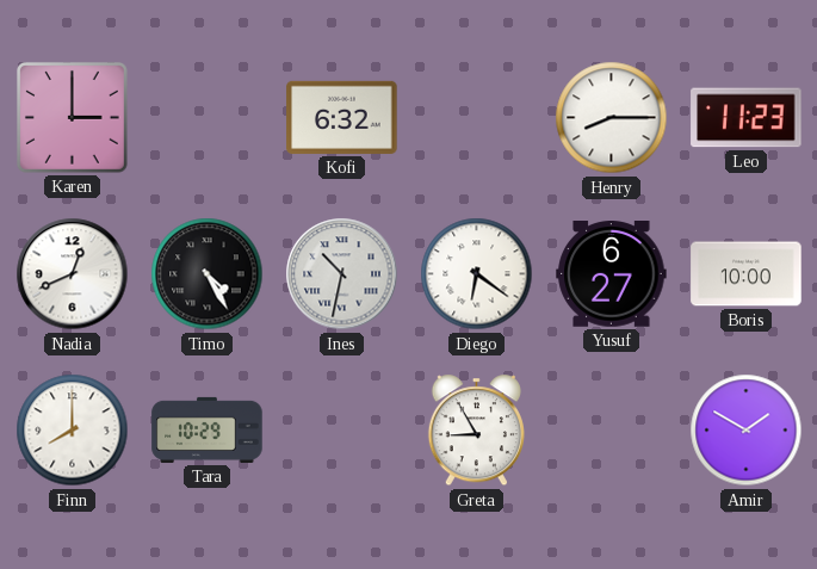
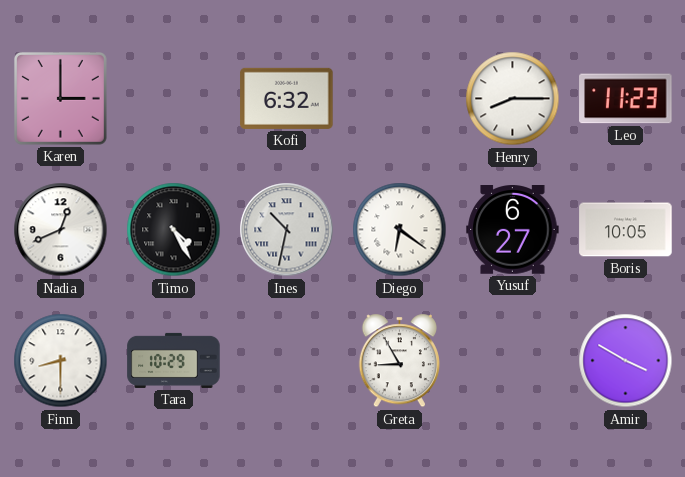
Boris: 10:00 -> 10:05 (626, 230)
Finn: 8:00 -> 8:30 (61, 361)
Amir: 1:50 -> 3:50 (626, 361)
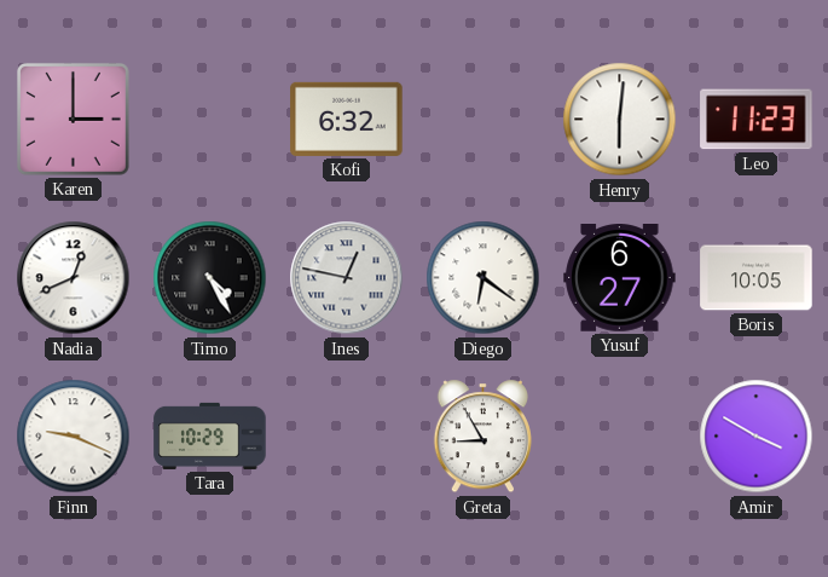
Henry: 8:15 -> 6:01 (620, 120)
Ines: 10:32 -> 12:47 (347, 278)
Finn: 8:30 -> 9:19 (74, 437)
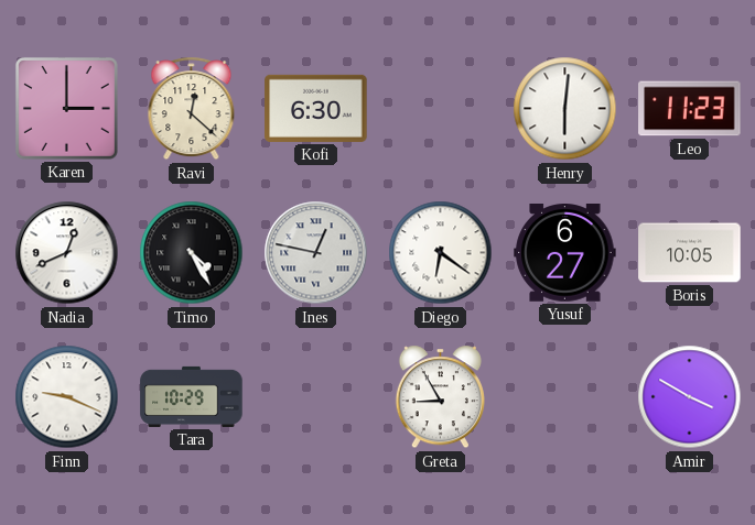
Ravi: none -> 12:22 (192, 109)
Kofi: 6:32 -> 6:30 (316, 108)
